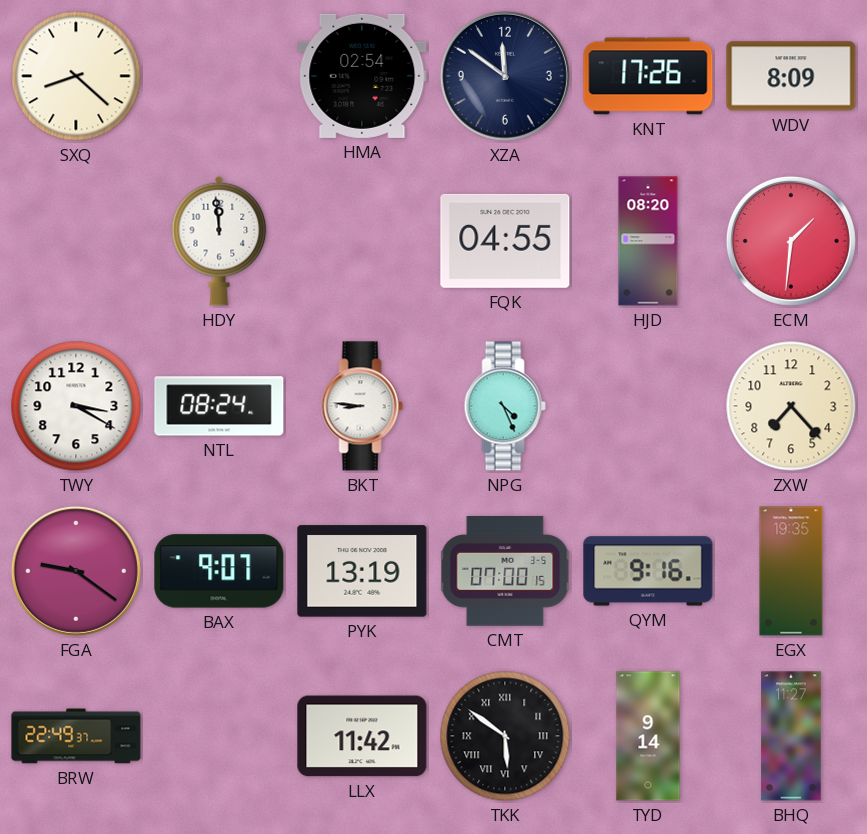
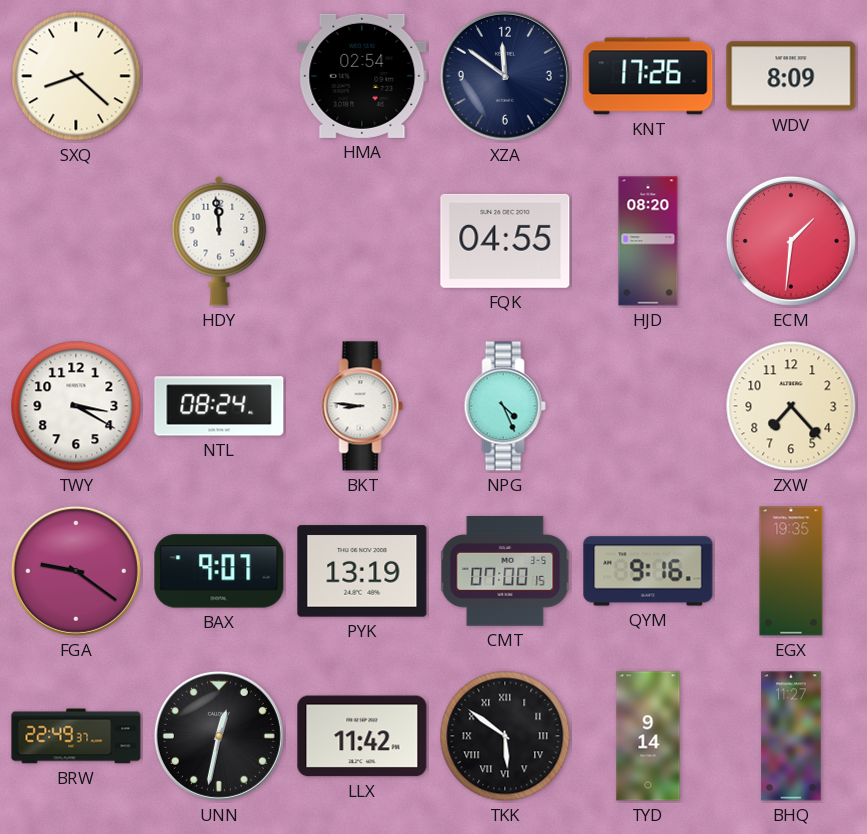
UNN: none -> 12:32 (219, 736)
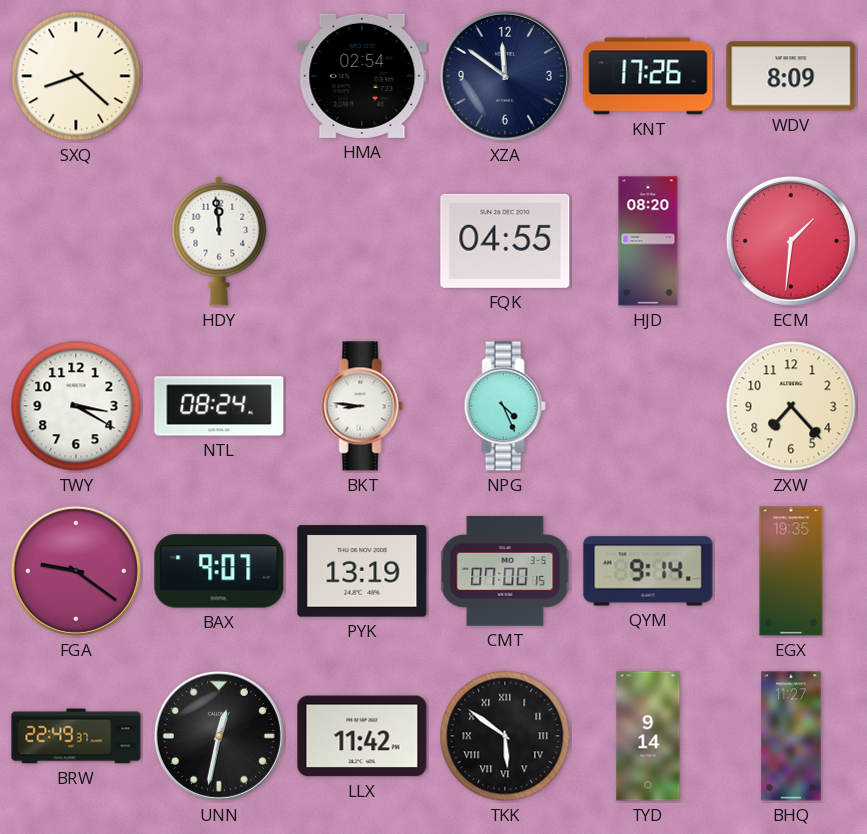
QYM: 9:16 -> 9:14 (648, 571)
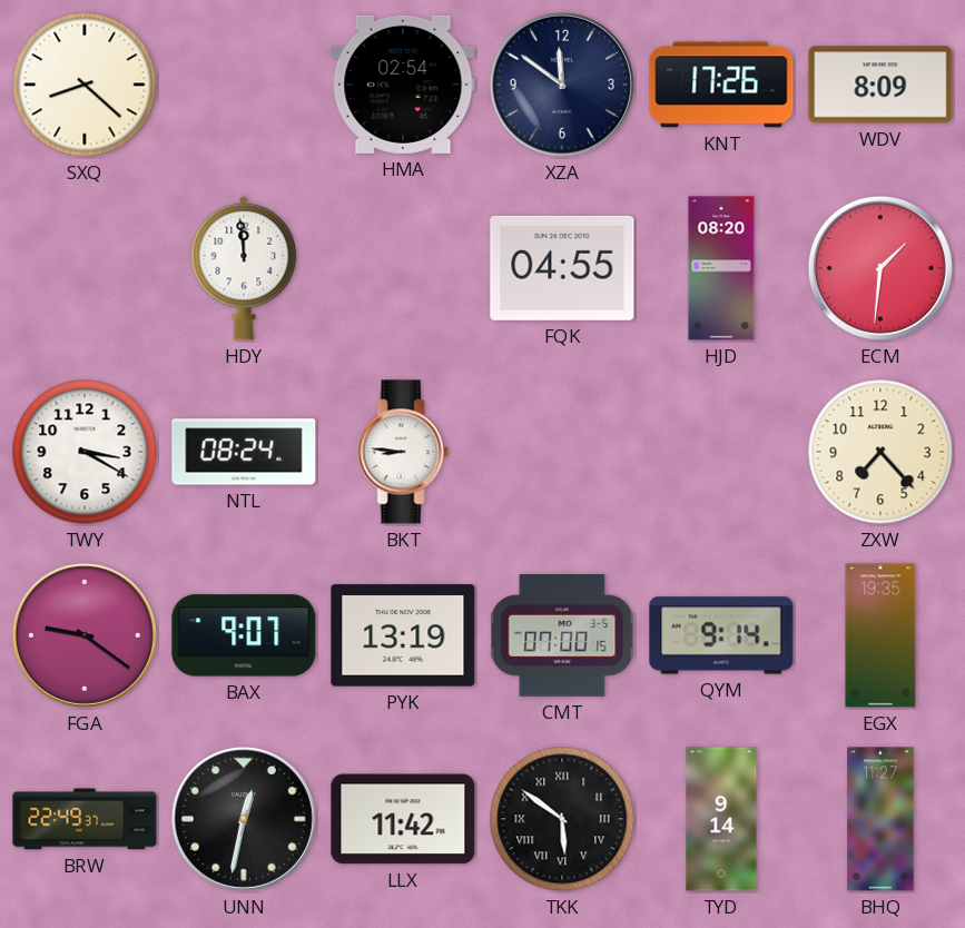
NPG: 4:26 -> none (505, 406)
